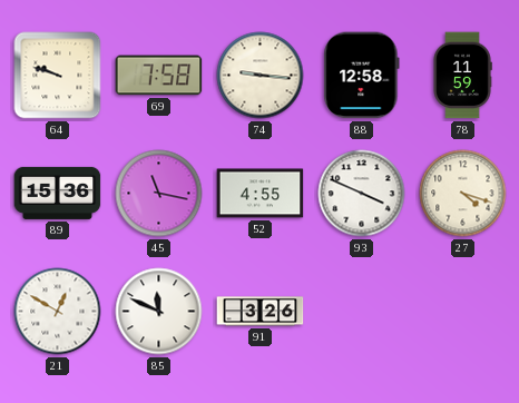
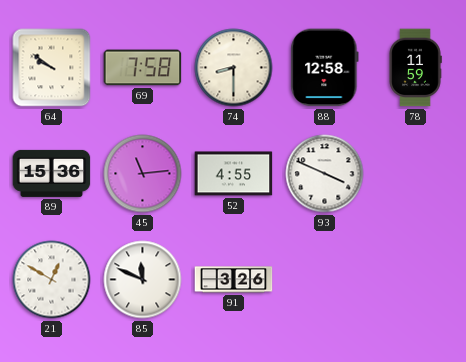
64: 9:48 -> 9:51 (52, 68)
74: 9:16 -> 8:30 (234, 68)
45: 11:17 -> 11:14 (143, 174)
27: 4:18 -> none (463, 194)
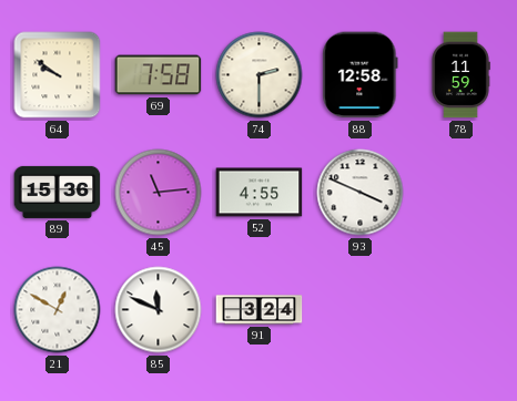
74: 8:30 -> 2:30 (260, 75)
91: 3:26 -> 3:24 (260, 310)
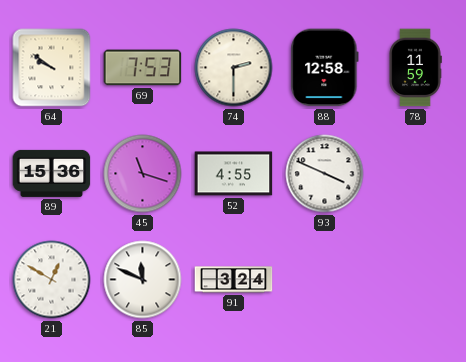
69: 7:58 -> 7:53 (143, 68)
45: 11:14 -> 11:18 (143, 174)
